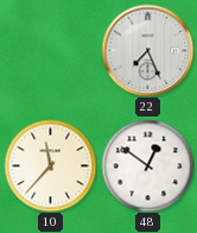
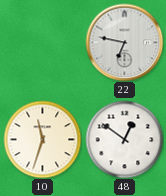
22: 7:26 -> 6:47 (124, 42)
10: 11:37 -> 11:33 (42, 139)
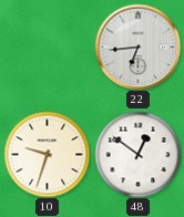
22: 6:47 -> 6:44 (137, 46)
10: 11:33 -> 9:33 (47, 154)
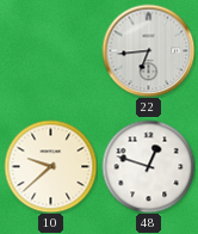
10: 9:33 -> 9:38 (50, 166)
48: 12:51 -> 12:48 (148, 166)
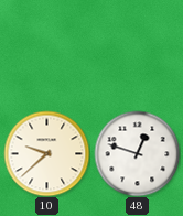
22: 6:44 -> none (148, 50)
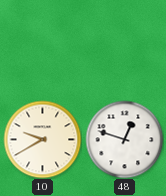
10: 9:38 -> 9:40 (42, 139)
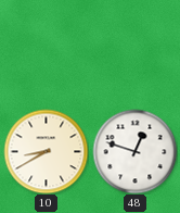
10: 9:40 -> 8:40 (46, 151)
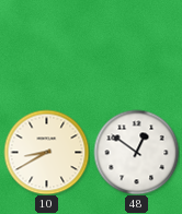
48: 12:48 -> 12:51 (136, 152)
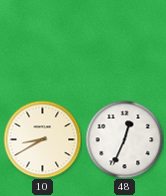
48: 12:51 -> 12:34 (124, 139)
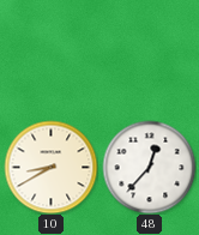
48: 12:34 -> 12:37 (149, 167)
